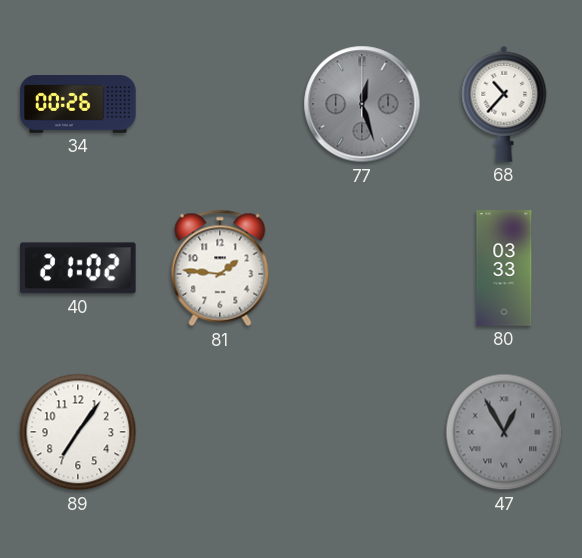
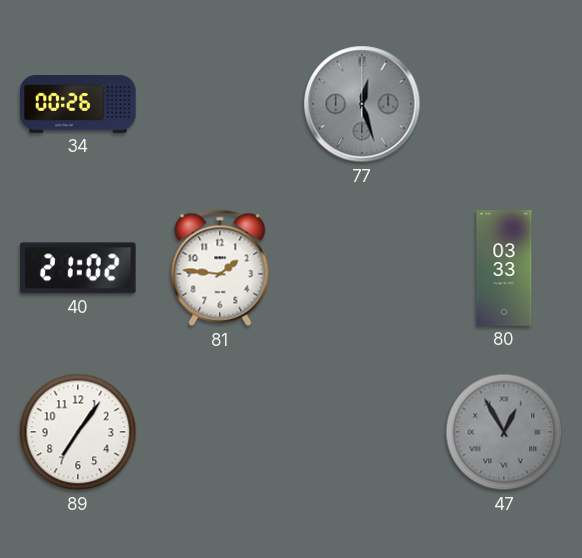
68: 10:37 -> none (504, 104)
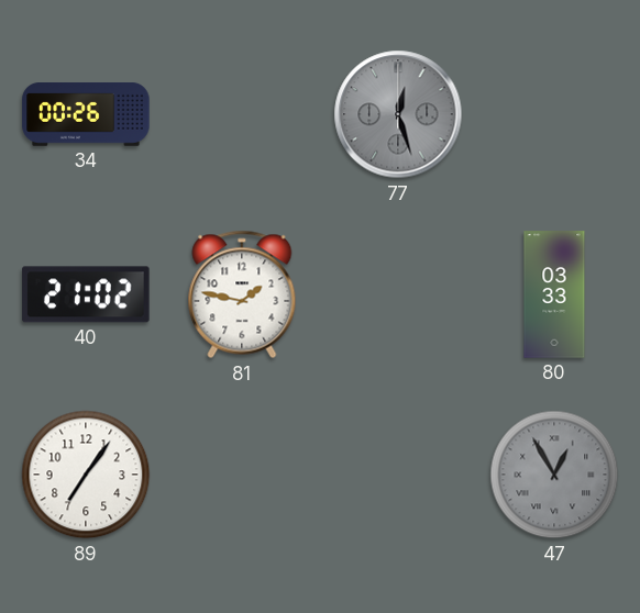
81: 1:46 -> 1:47 (242, 294)
